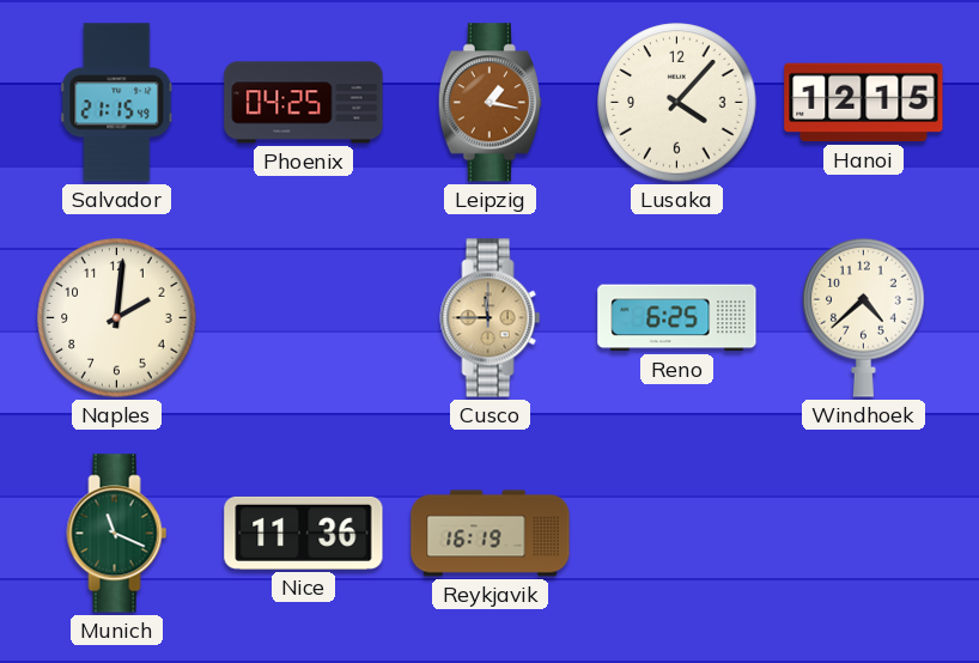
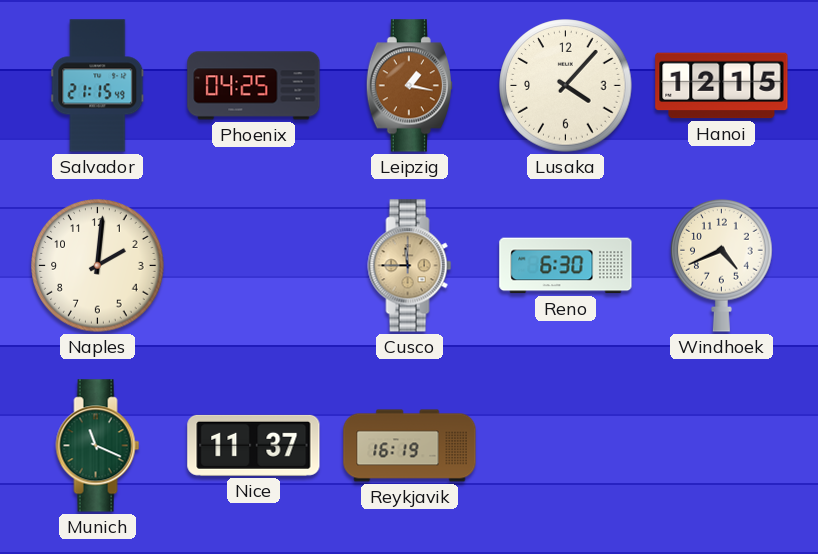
Reno: 6:25 -> 6:30 (566, 266)
Windhoek: 4:38 -> 4:41 (722, 265)
Nice: 11:36 -> 11:37 (254, 445)
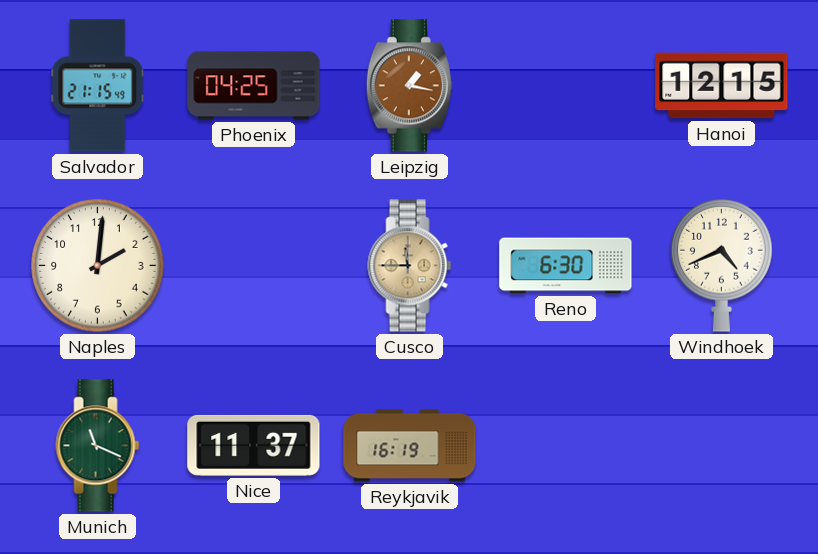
Lusaka: 4:07 -> none (566, 86)
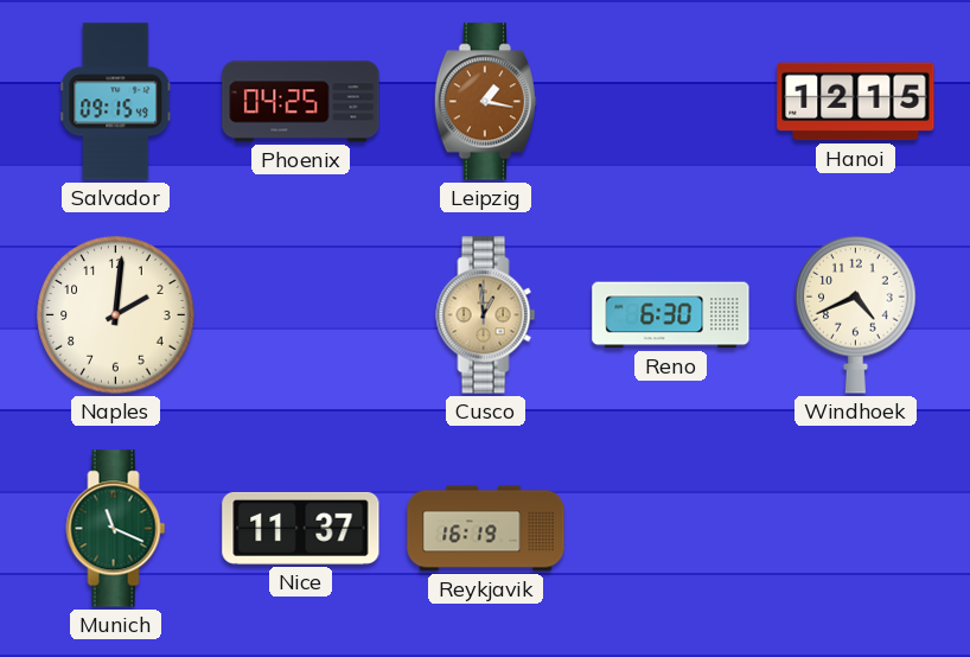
Salvador: 21:15 -> 09:15 (116, 102)
Cusco: 11:45 -> 12:59 (486, 315)
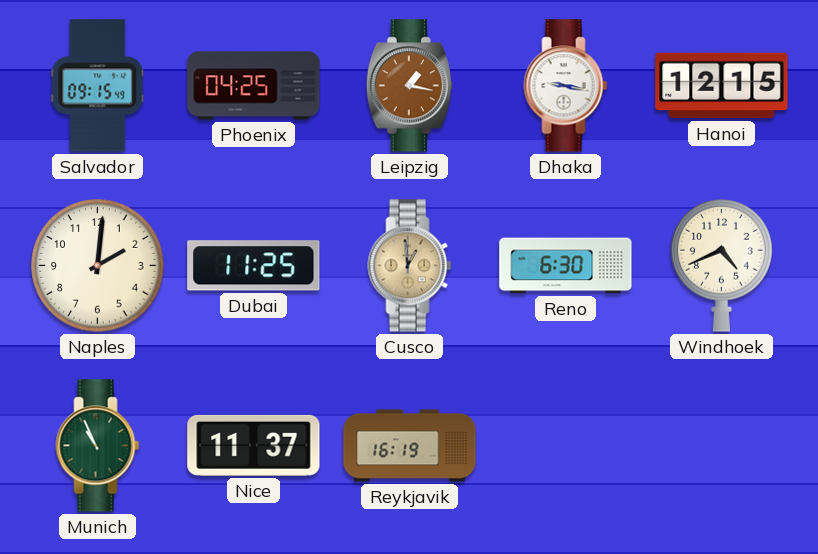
Dhaka: none -> 9:17 (566, 86)
Dubai: none -> 11:25 (254, 266)
Munich: 11:19 -> 10:56 (98, 446)
